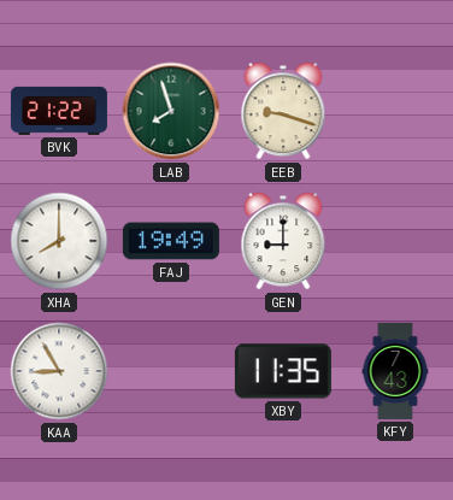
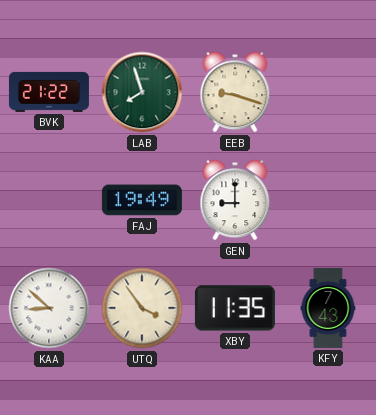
XHA: 8:00 -> none (59, 241)
KAA: 8:55 -> 8:52 (49, 308)
UTQ: none -> 3:54 (142, 308)
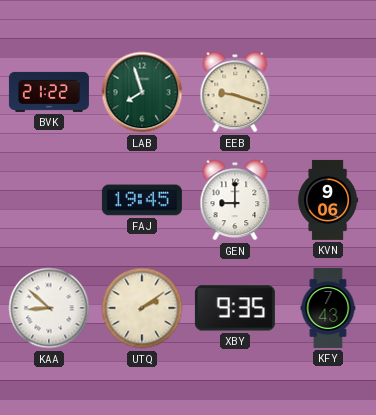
FAJ: 19:49 -> 19:45 (142, 200)
KVN: none -> 9:06 (328, 200)
UTQ: 3:54 -> 2:09 (142, 308)
XBY: 11:35 -> 9:35 (235, 308)
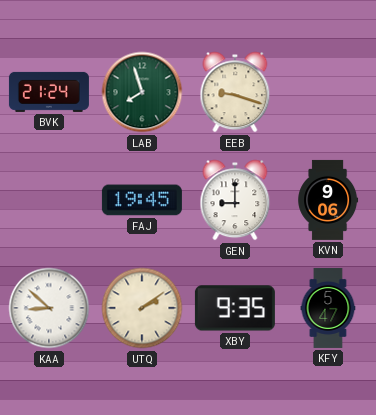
BVK: 21:22 -> 21:24 (49, 92)
KFY: 7:43 -> 5:47 (328, 308)
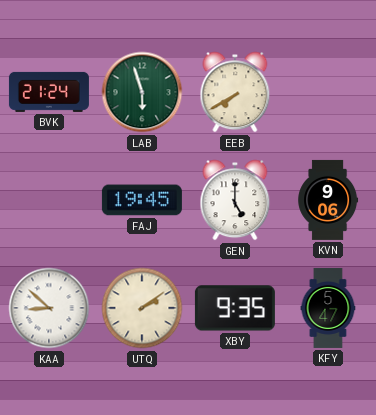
LAB: 7:57 -> 5:57 (142, 92)
EEB: 9:18 -> 7:40 (235, 92)
GEN: 9:00 -> 5:00 (235, 200)
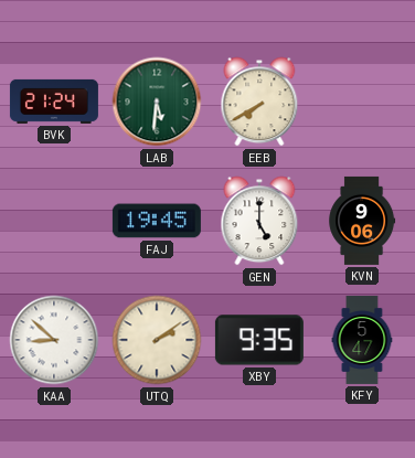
LAB: 5:57 -> 5:31 (157, 102)
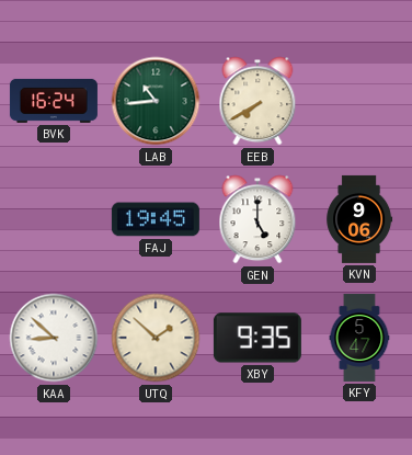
BVK: 21:24 -> 16:24 (54, 101)
LAB: 5:31 -> 10:44 (156, 101)
UTQ: 2:09 -> 1:52 (156, 338)
